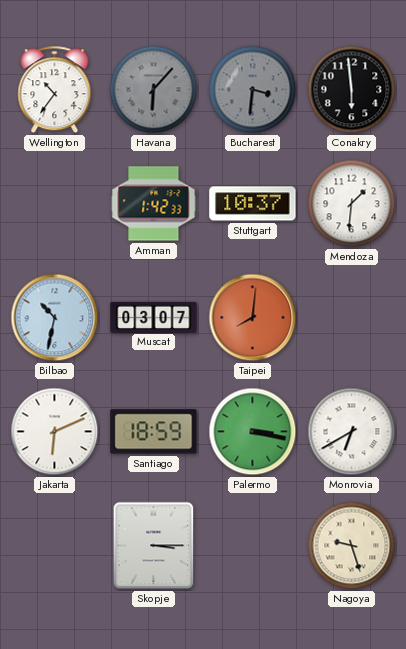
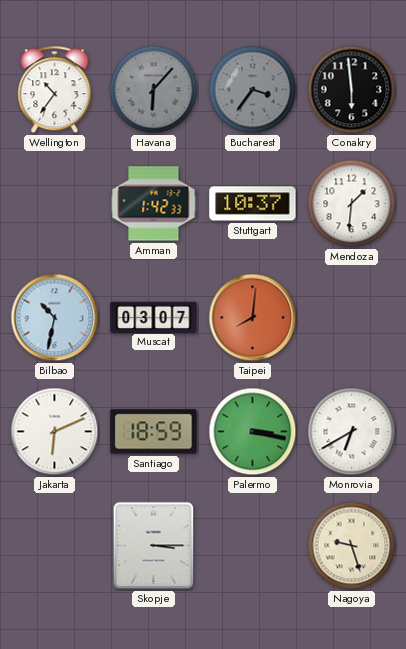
Bucharest: 3:31 -> 3:36 (253, 90)
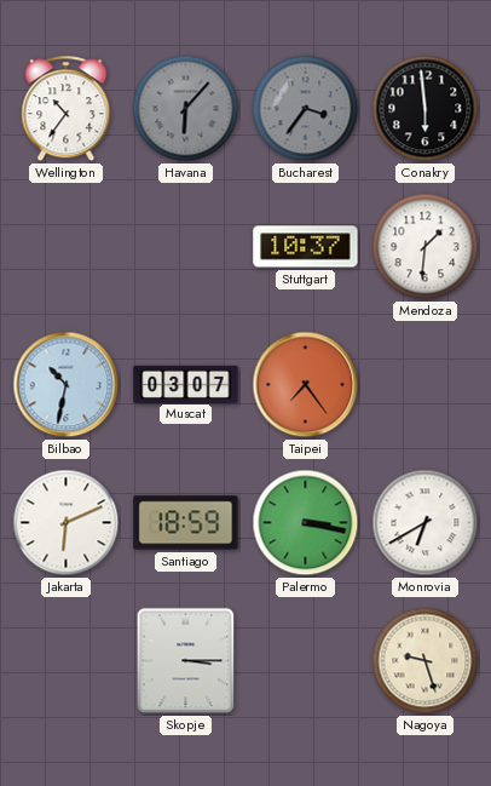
Amman: 1:42 -> none (154, 204)
Taipei: 8:01 -> 7:24 (306, 385)
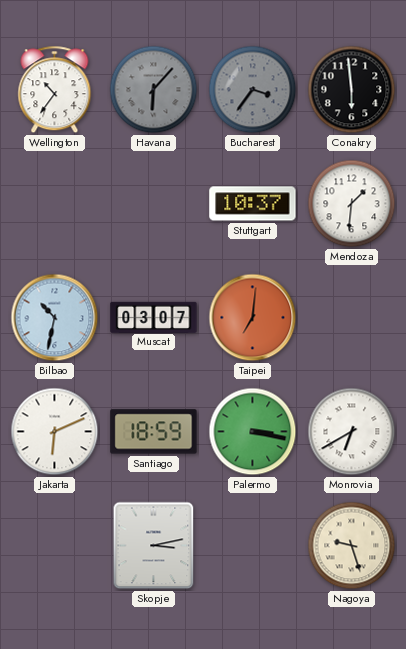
Taipei: 7:24 -> 7:01 (253, 318)
Skopje: 3:15 -> 3:13 (154, 546)
